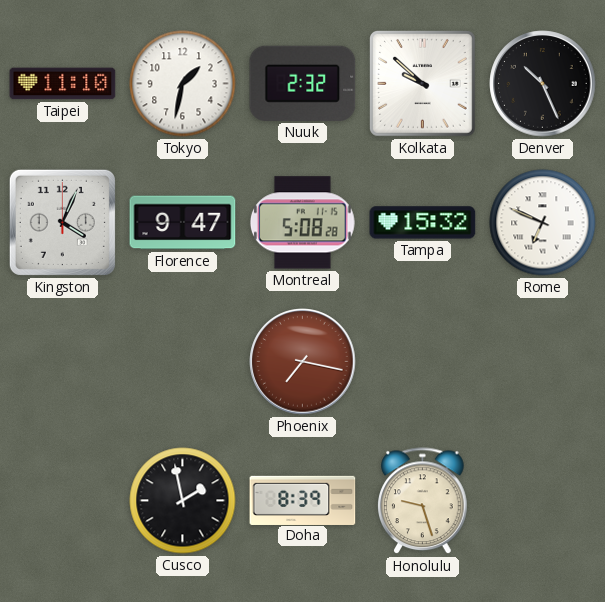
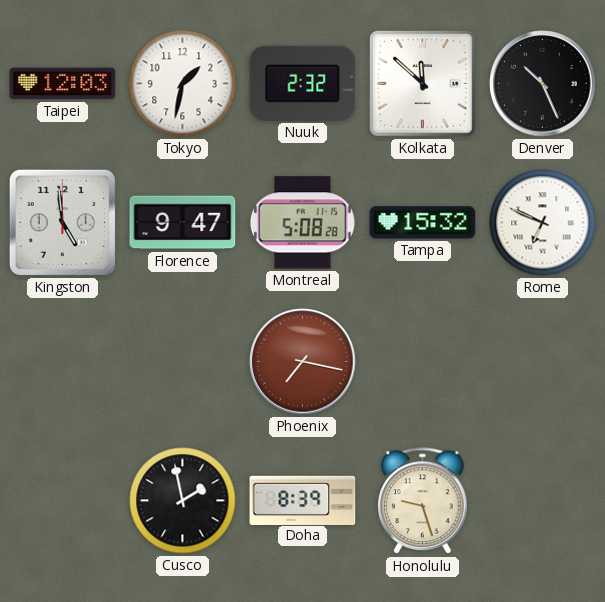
Taipei: 11:10 -> 12:03 (63, 84)
Kolkata: 9:52 -> 11:52 (423, 84)
Kingston: 4:04 -> 4:59 (62, 222)
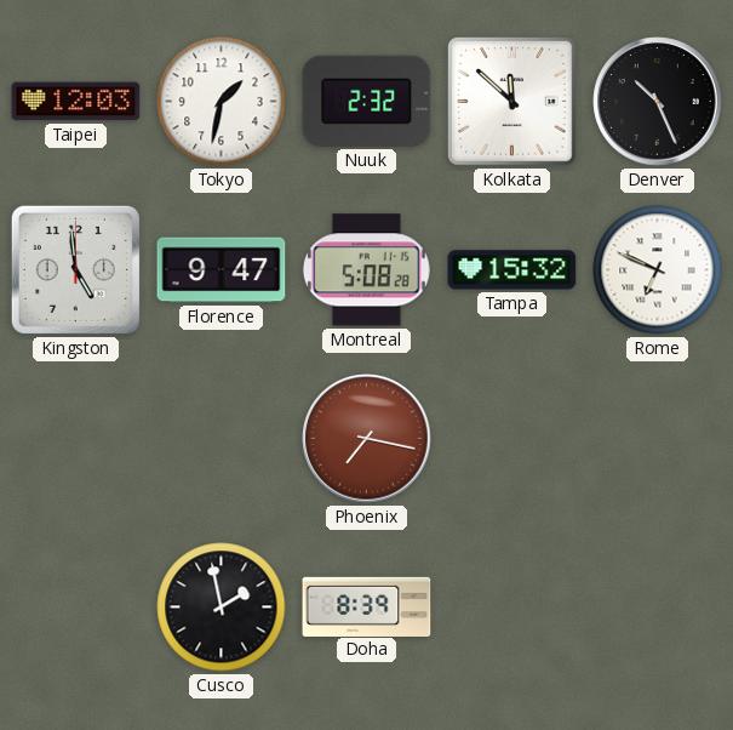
Honolulu: 9:27 -> none (423, 501)
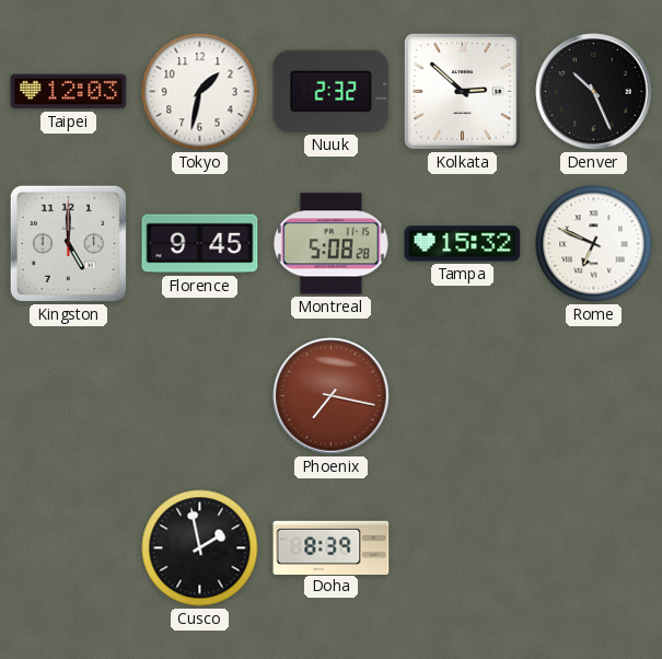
Kolkata: 11:52 -> 2:52 (463, 92)
Kingston: 4:59 -> 5:00 (68, 243)
Florence: 9:47 -> 9:45 (200, 244)
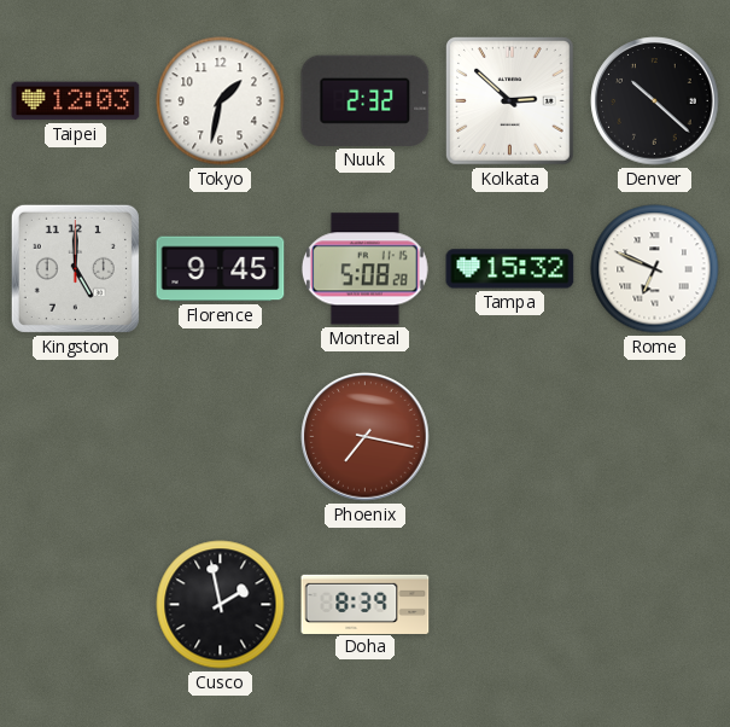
Denver: 10:26 -> 10:22 (655, 101)
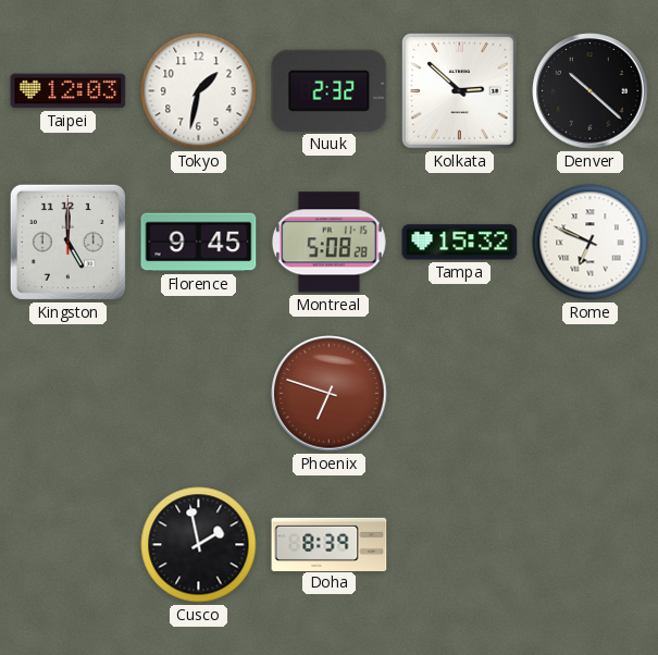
Phoenix: 7:17 -> 6:48 (330, 394)
